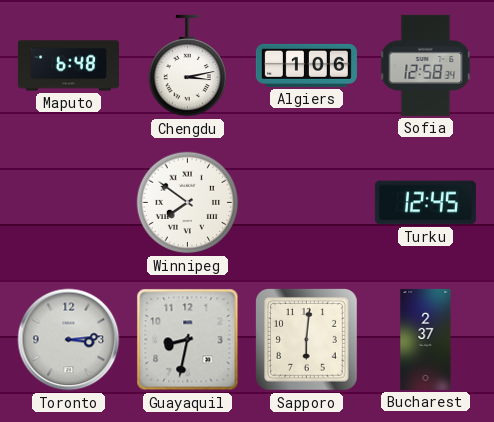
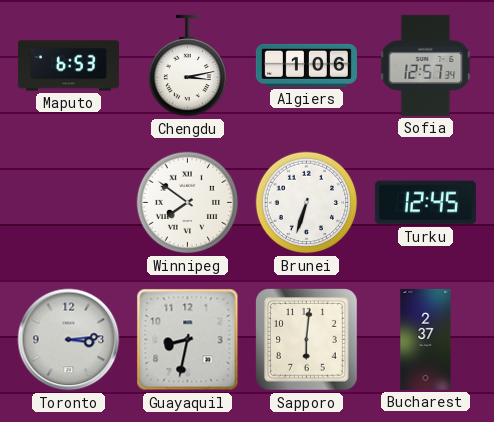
Maputo: 6:48 -> 6:53 (68, 66)
Sofia: 12:58 -> 12:57 (426, 65)
Brunei: none -> 6:33 (307, 203)
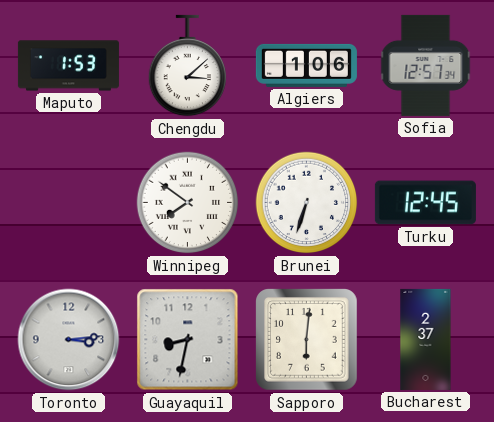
Maputo: 6:53 -> 1:53 (68, 66)
Chengdu: 3:13 -> 3:08 (188, 66)
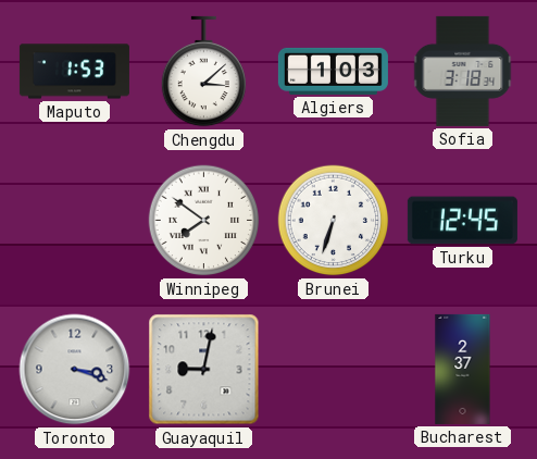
Algiers: 1:06 -> 1:03 (333, 71)
Sofia: 12:57 -> 3:18 (463, 71)
Toronto: 3:14 -> 3:18 (75, 370)
Guayaquil: 8:32 -> 9:02 (204, 370)
Sapporo: 6:01 -> none (307, 340)
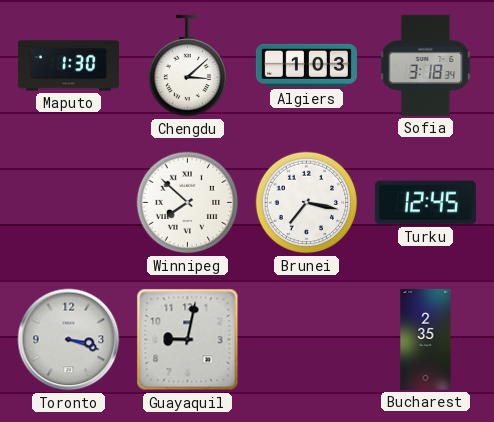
Maputo: 1:53 -> 1:30 (68, 66)
Winnipeg: 7:51 -> 7:52 (188, 203)
Brunei: 6:33 -> 7:17 (307, 203)
Bucharest: 2:37 -> 2:35 (426, 339)
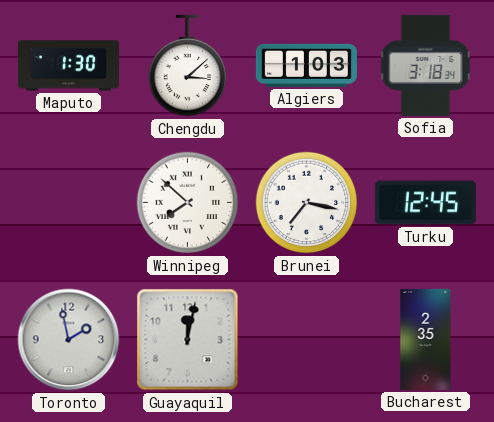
Toronto: 3:18 -> 1:58 (69, 340)
Guayaquil: 9:02 -> 12:02 (188, 340)
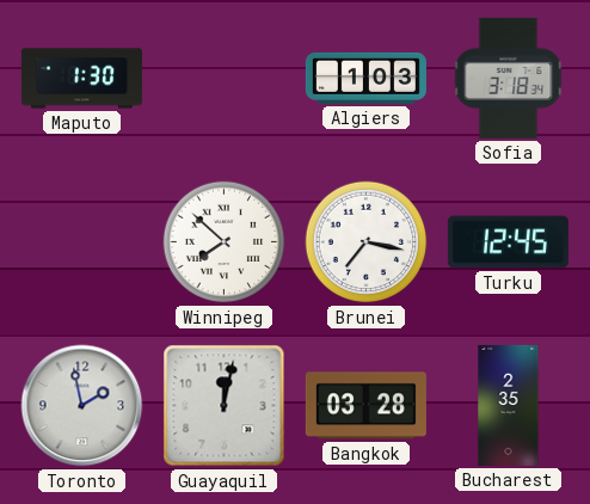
Chengdu: 3:08 -> none (188, 66)
Bangkok: none -> 03:28 (365, 406)
